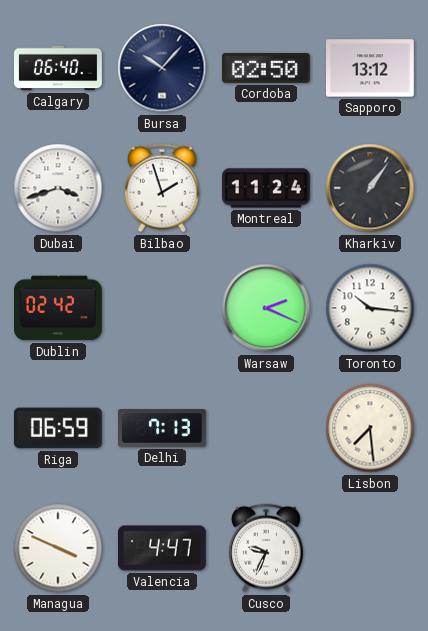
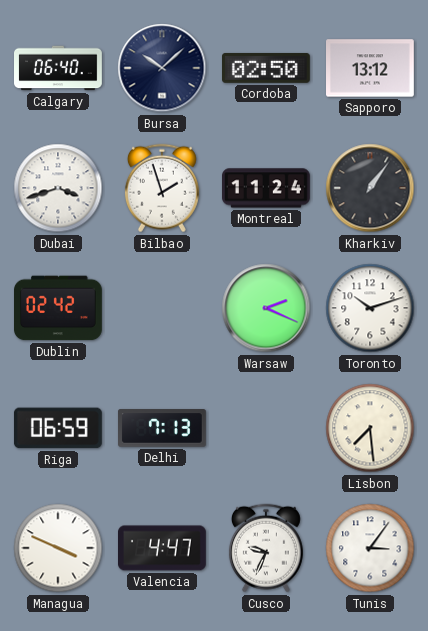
Bursa: 10:07 -> 10:08 (162, 68)
Toronto: 10:16 -> 10:12 (370, 308)
Tunis: none -> 3:06 (370, 548)
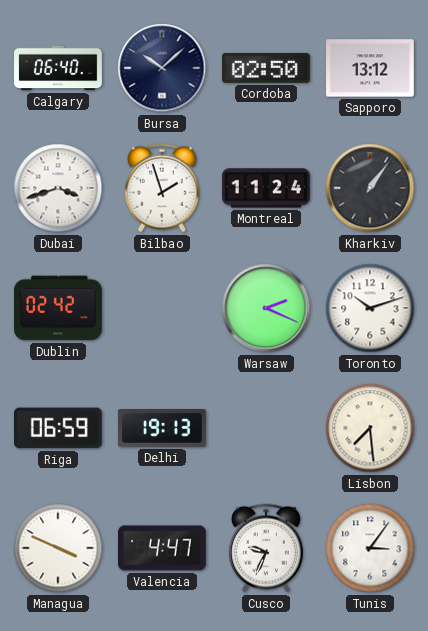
Delhi: 7:13 -> 19:13 (163, 428)
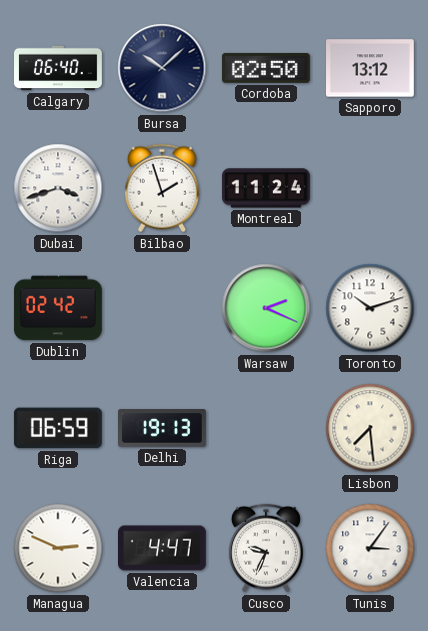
Kharkiv: 1:06 -> none (370, 188)
Managua: 3:49 -> 2:49 (58, 548)
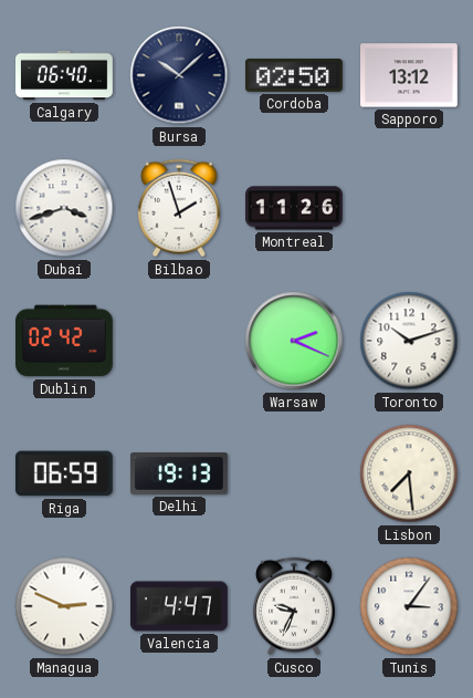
Montreal: 11:24 -> 11:26 (295, 208)
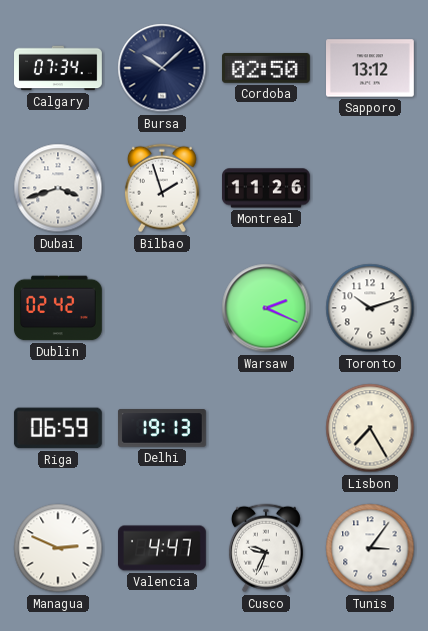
Calgary: 06:40 -> 07:34 (59, 68)
Lisbon: 7:29 -> 7:25 (370, 428)
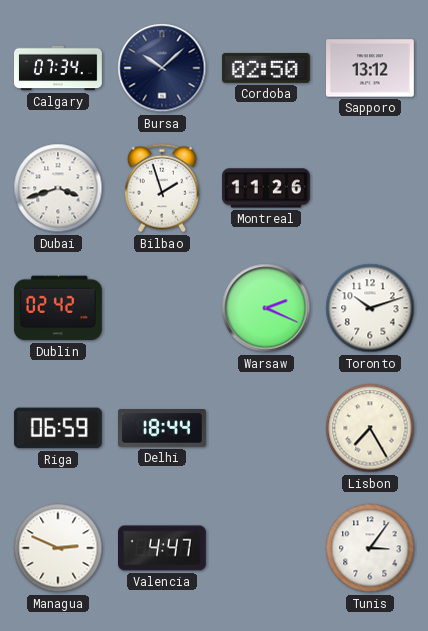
Delhi: 19:13 -> 18:44 (163, 428)
Cusco: 9:34 -> none (266, 548)
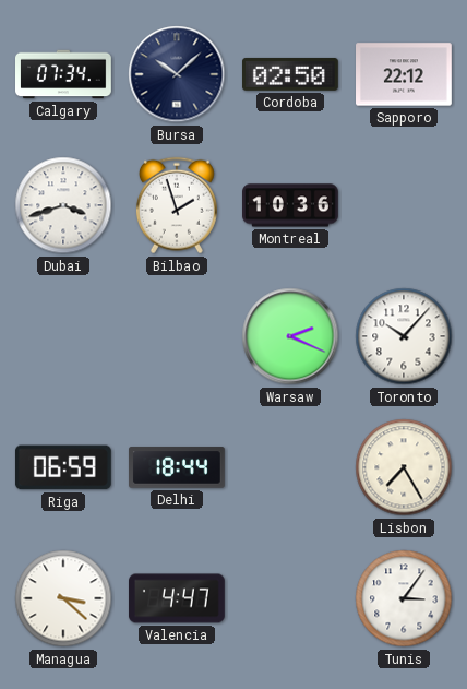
Sapporo: 13:12 -> 22:12 (405, 74)
Montreal: 11:26 -> 10:36 (291, 205)
Dublin: 02:42 -> none (59, 308)
Toronto: 10:12 -> 10:07 (404, 336)
Managua: 2:49 -> 3:22 (63, 598)
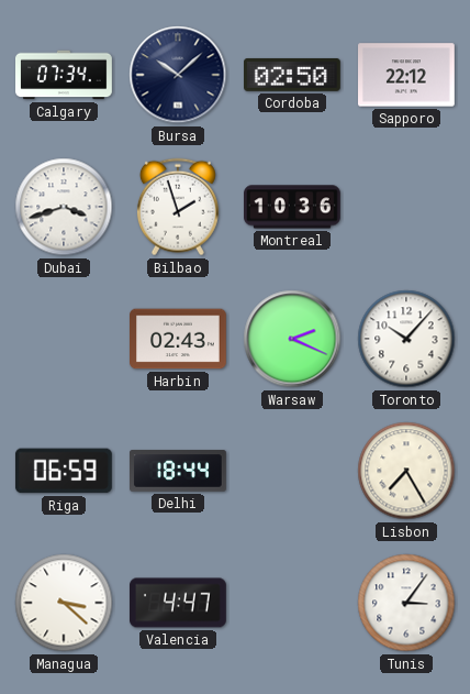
Harbin: none -> 02:43 (179, 339)
